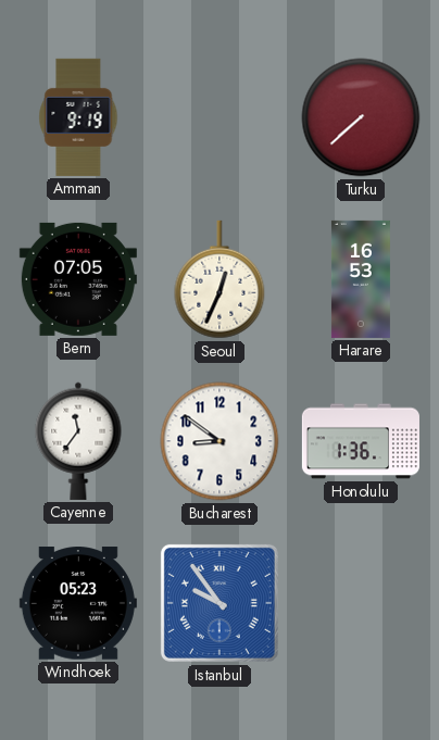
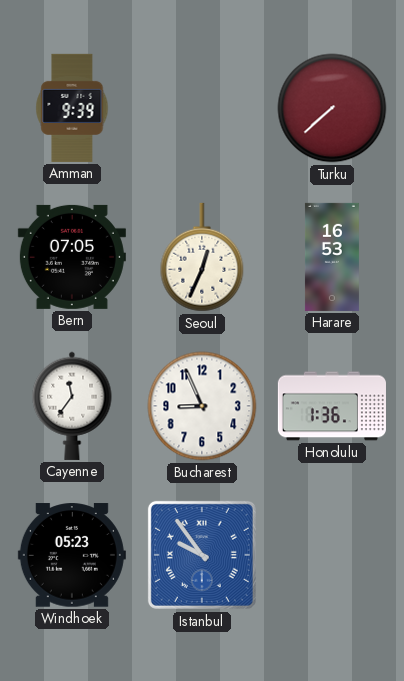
Amman: 9:19 -> 9:39 (72, 108)
Bucharest: 8:51 -> 8:56 (202, 406)
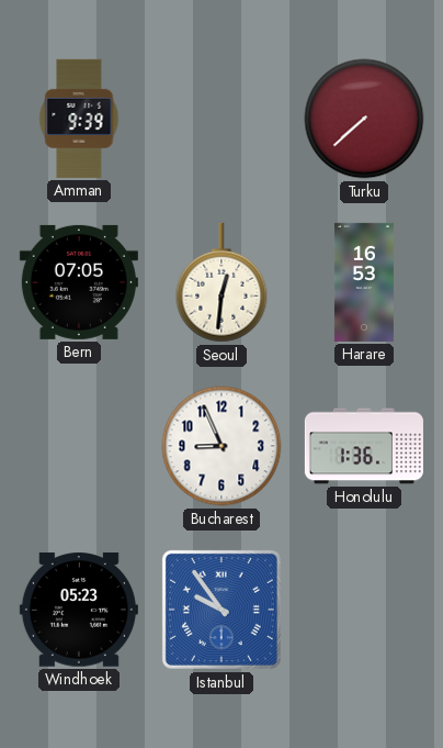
Seoul: 12:34 -> 12:31 (222, 282)
Cayenne: 11:36 -> none (72, 406)
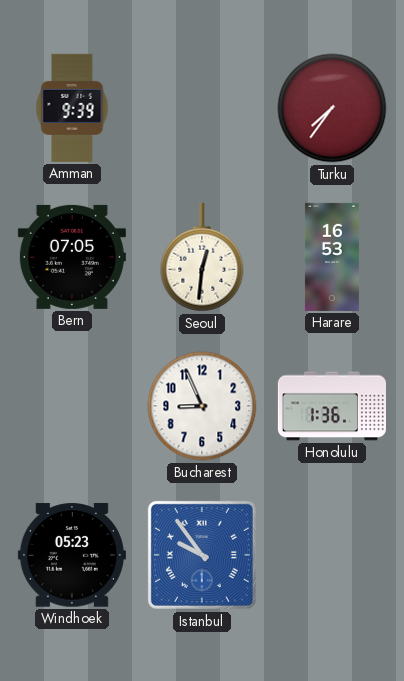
Turku: 7:38 -> 7:36 (332, 108)
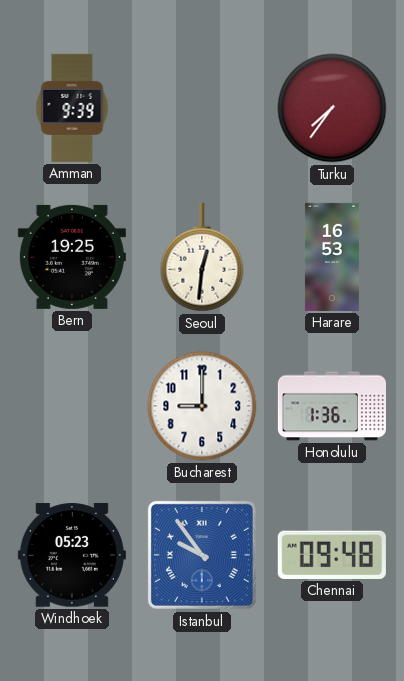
Bern: 07:05 -> 19:25 (72, 257)
Bucharest: 8:56 -> 9:00 (202, 406)
Chennai: none -> 09:48 (332, 555)
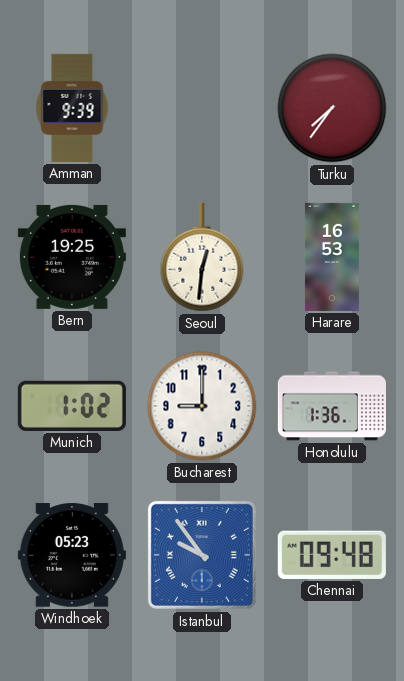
Munich: none -> 1:02 (72, 406)
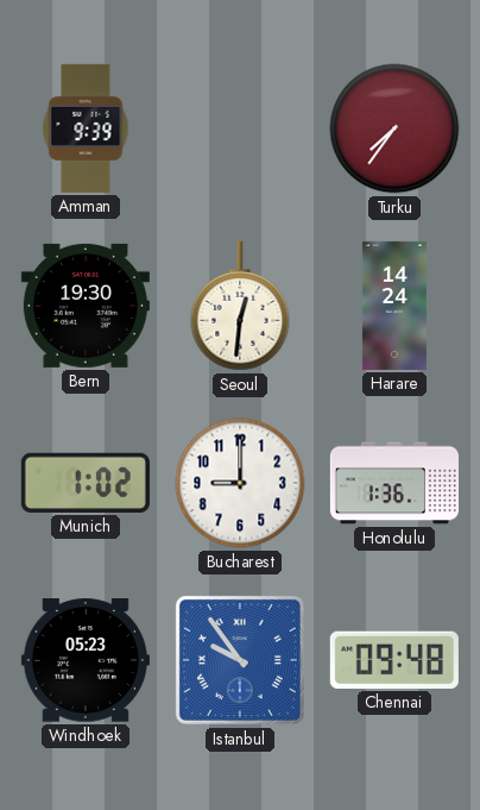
Bern: 19:25 -> 19:30 (86, 306)
Harare: 16:53 -> 14:24 (394, 306)
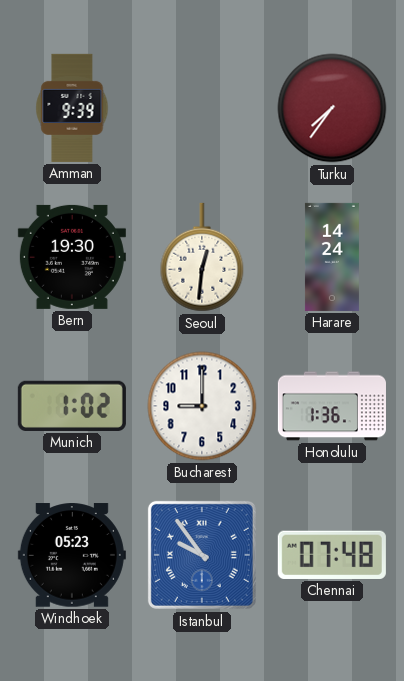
Chennai: 09:48 -> 07:48 (332, 555)
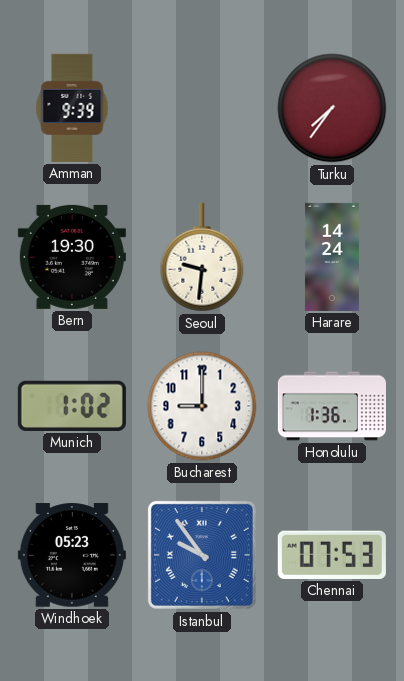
Seoul: 12:31 -> 9:31 (202, 257)
Chennai: 07:48 -> 07:53 (332, 555)
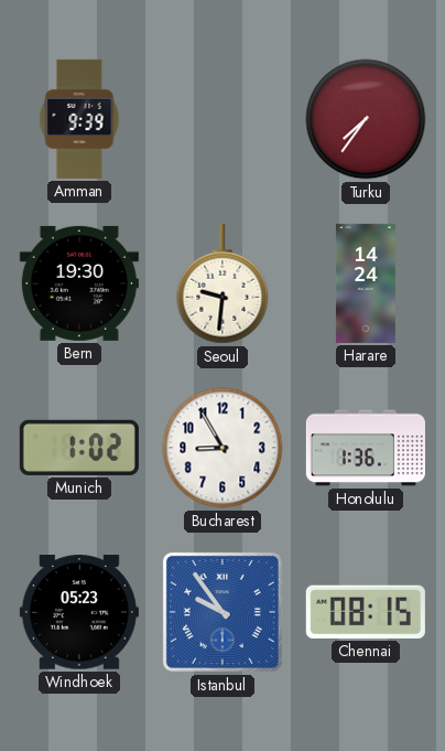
Bucharest: 9:00 -> 8:55 (223, 448)
Chennai: 07:53 -> 08:15 (366, 612)
